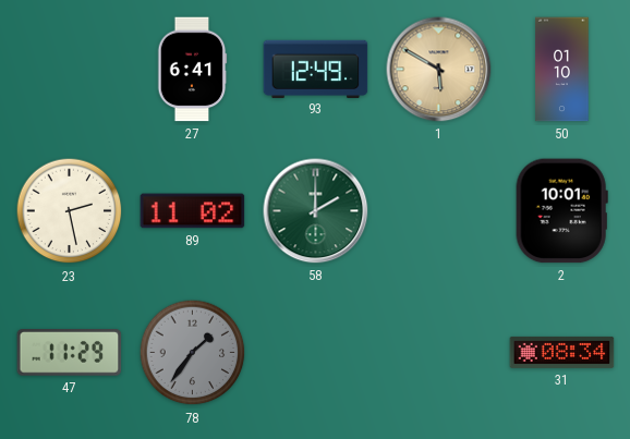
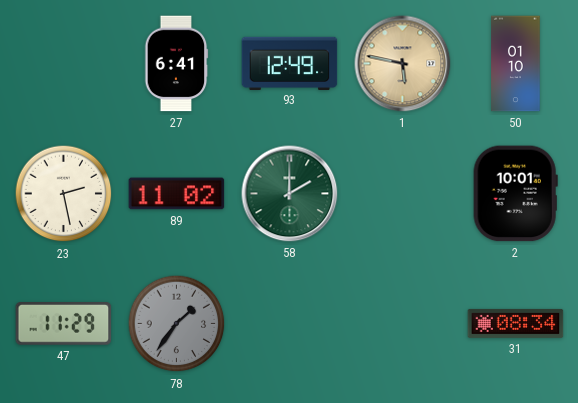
1: 5:50 -> 5:47 (403, 64)
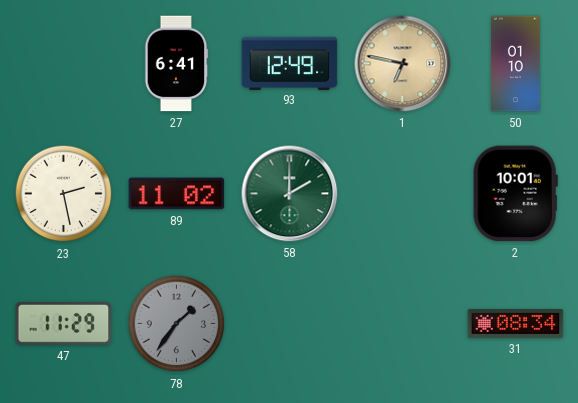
1: 5:47 -> 6:47 (403, 64)
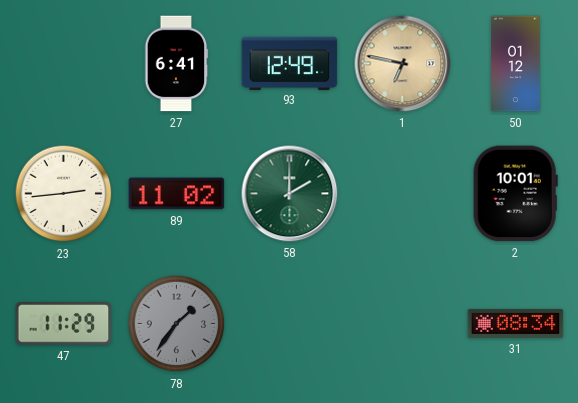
50: 01:10 -> 01:12 (516, 64)
23: 2:28 -> 2:44 (64, 194)
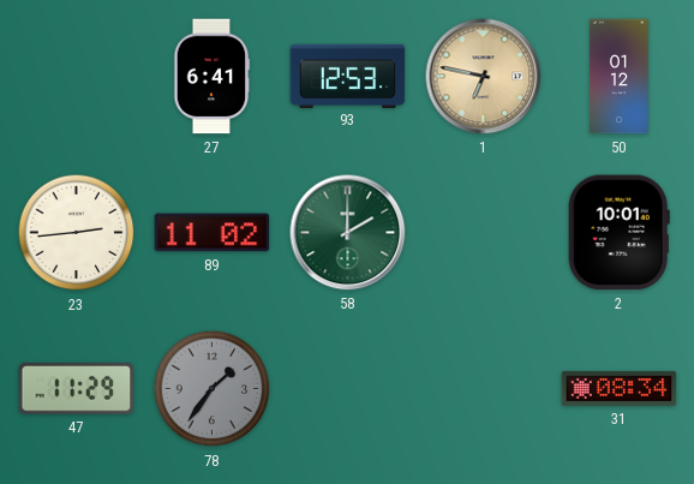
93: 12:49 -> 12:53 (348, 76)
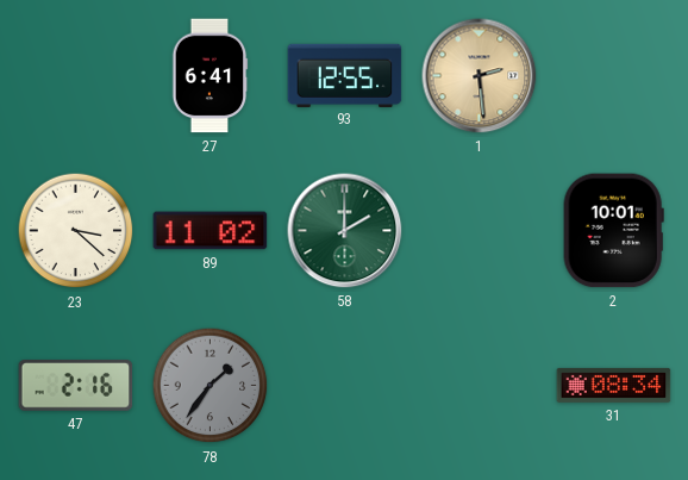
93: 12:53 -> 12:55 (345, 75)
1: 6:47 -> 2:29 (480, 76)
50: 01:12 -> none (620, 77)
23: 2:44 -> 3:22 (76, 231)
47: 11:29 -> 2:16 (76, 386)
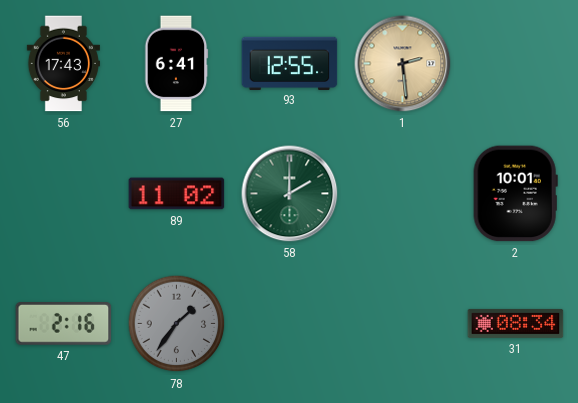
56: none -> 17:43 (63, 64)
23: 3:22 -> none (76, 231)
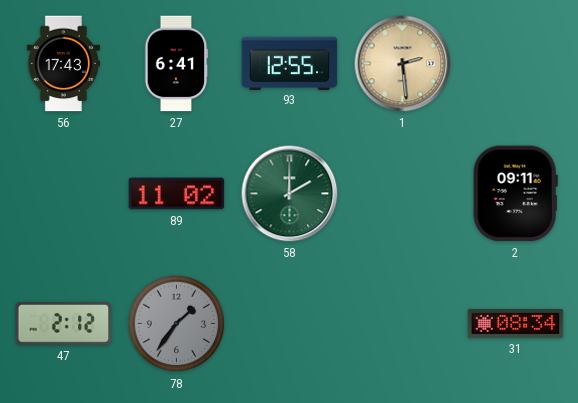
2: 10:01 -> 09:11 (515, 194)
47: 2:16 -> 2:12 (64, 324)
